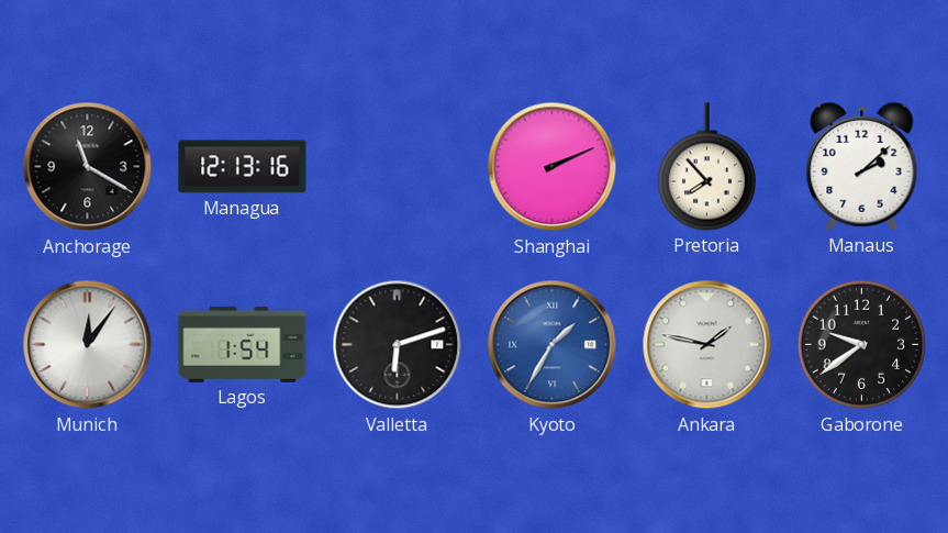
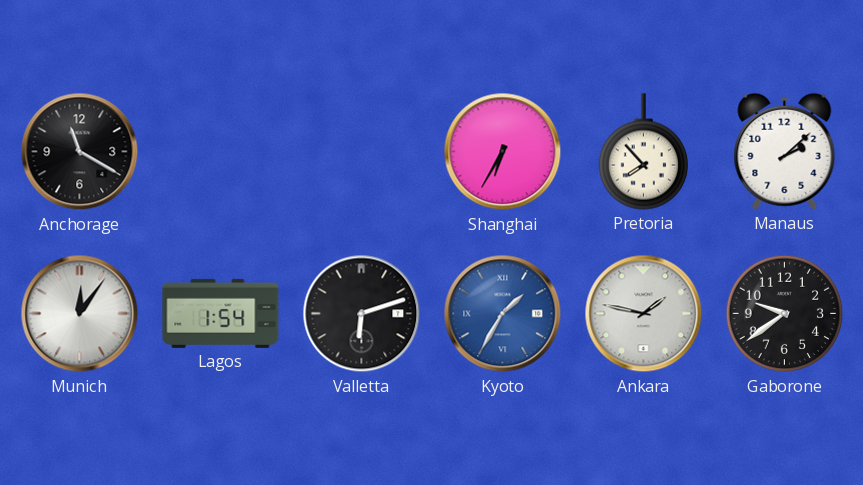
Managua: 12:13 -> none (243, 167)
Shanghai: 2:11 -> 6:35 (503, 152)
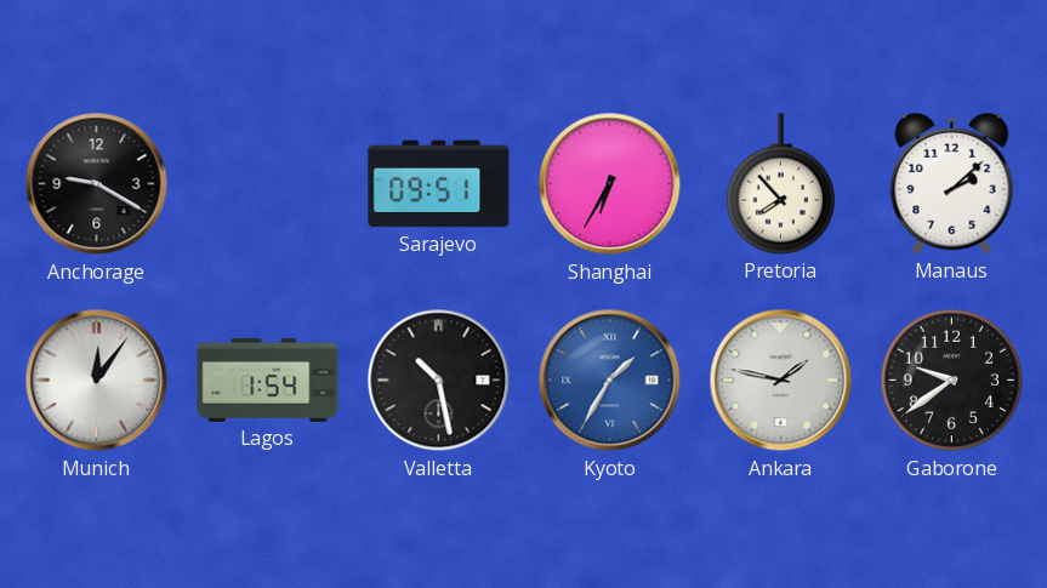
Anchorage: 11:20 -> 9:20 (97, 184)
Sarajevo: none -> 09:51 (439, 184)
Valletta: 6:12 -> 10:28 (439, 381)
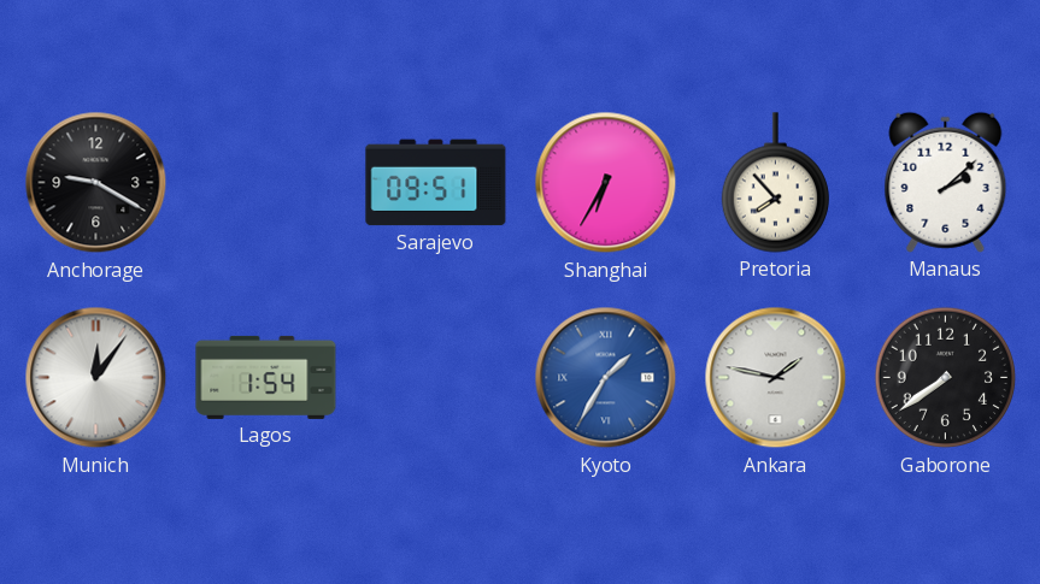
Valletta: 10:28 -> none (439, 381)
Gaborone: 9:39 -> 7:39 (946, 378)
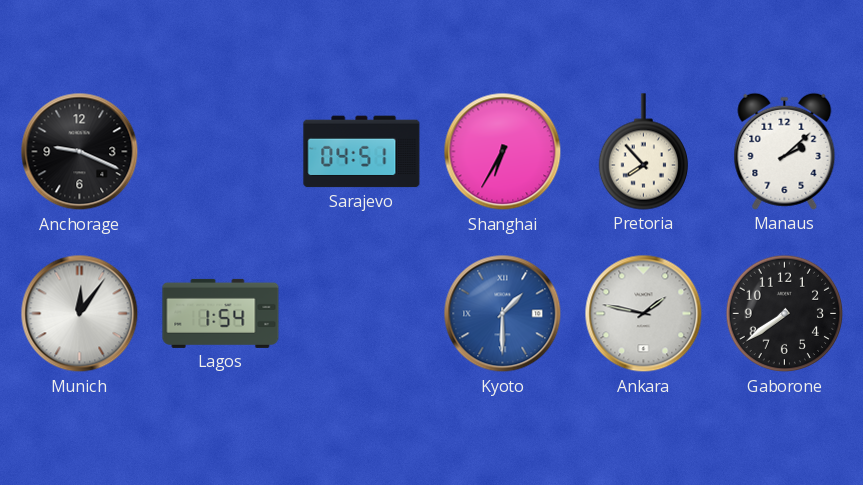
Anchorage: 9:20 -> 9:19 (80, 152)
Sarajevo: 09:51 -> 04:51 (362, 152)
Kyoto: 1:35 -> 1:30 (503, 314)
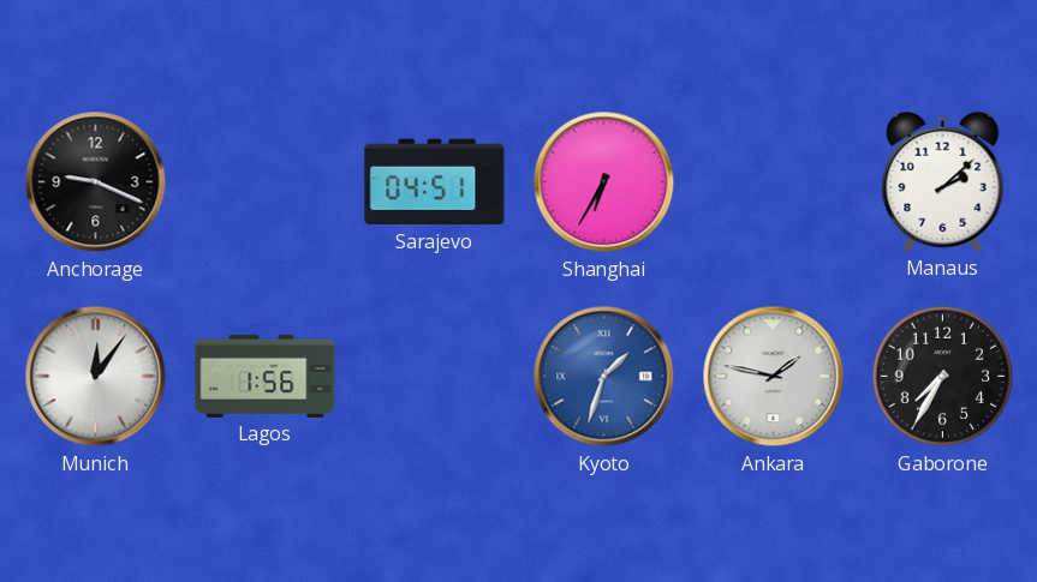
Pretoria: 7:53 -> none (643, 152)
Lagos: 1:54 -> 1:56 (266, 376)
Kyoto: 1:30 -> 1:33 (604, 377)
Gaborone: 7:39 -> 7:35 (943, 377)
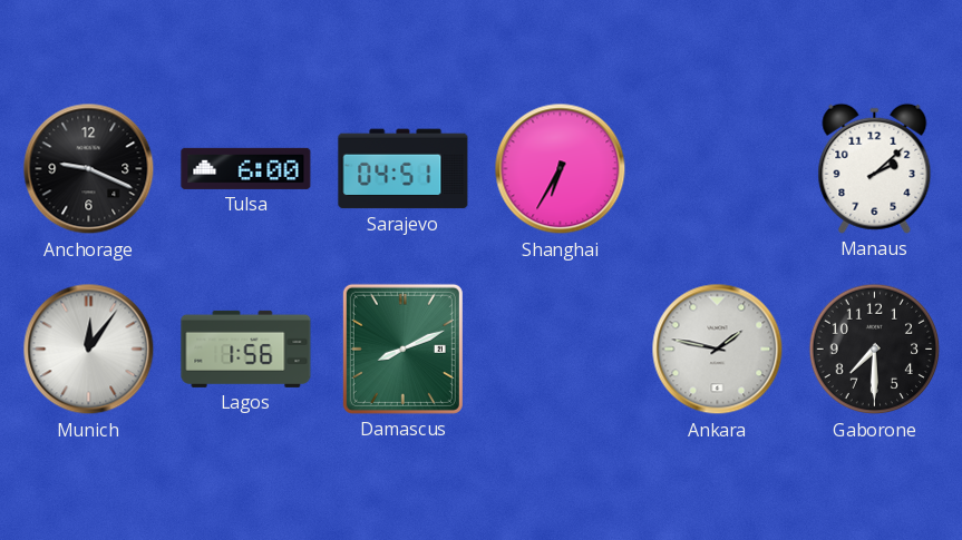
Tulsa: none -> 6:00 (246, 168)
Damascus: none -> 8:11 (402, 348)
Kyoto: 1:33 -> none (604, 377)
Gaborone: 7:35 -> 7:30 (875, 350)
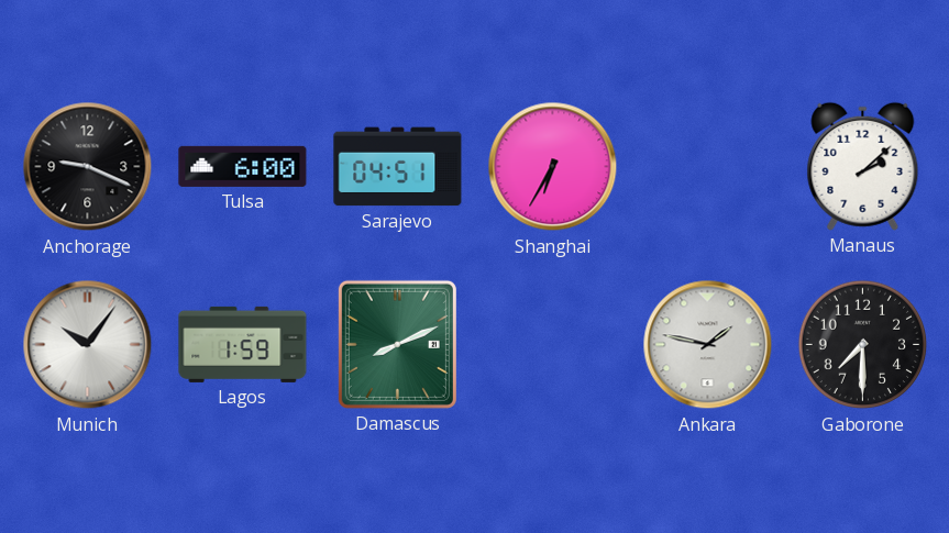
Munich: 12:06 -> 10:06 (88, 345)
Lagos: 1:56 -> 1:59 (243, 344)
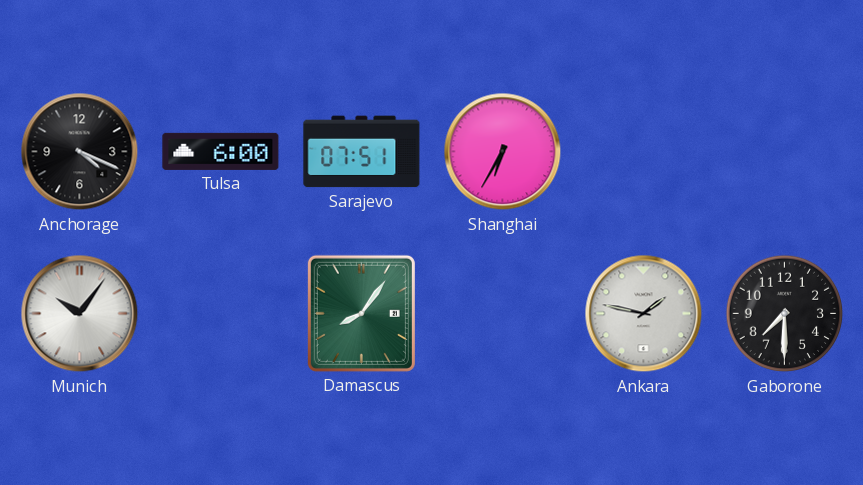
Anchorage: 9:19 -> 4:19 (80, 152)
Sarajevo: 04:51 -> 07:51 (362, 152)
Manaus: 2:08 -> none (863, 166)
Lagos: 1:59 -> none (243, 344)
Damascus: 8:11 -> 8:06 (361, 313)
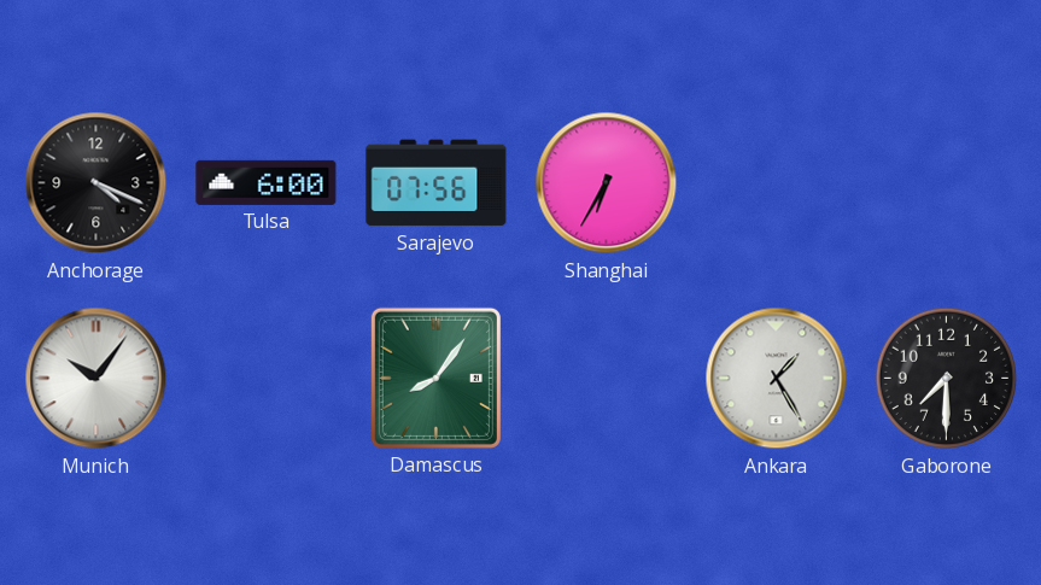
Sarajevo: 07:51 -> 07:56 (437, 183)
Ankara: 1:47 -> 1:25 (777, 379)
